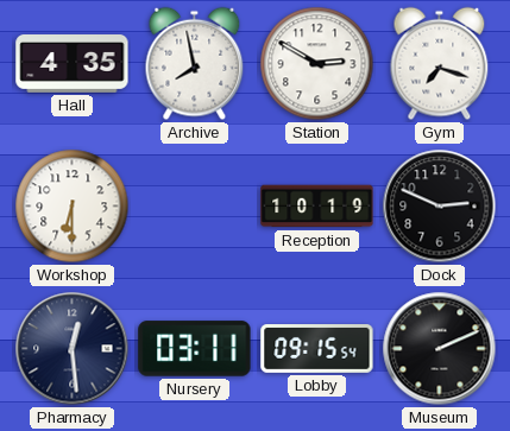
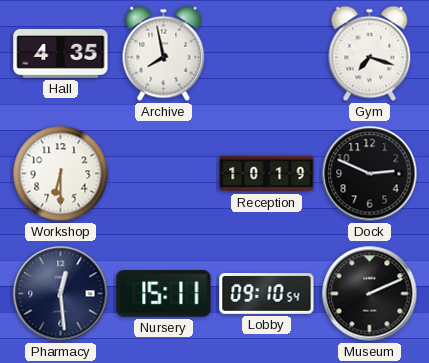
Station: 2:50 -> none (317, 64)
Nursery: 03:11 -> 15:11 (164, 294)
Lobby: 09:15 -> 09:10 (267, 294)
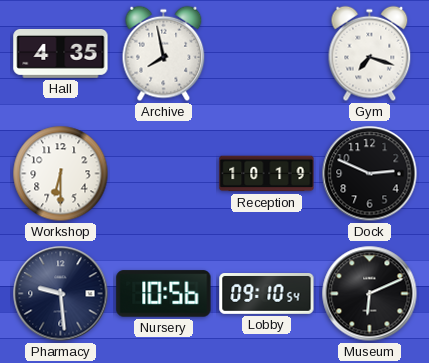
Pharmacy: 12:29 -> 9:29 (61, 294)
Nursery: 15:11 -> 10:56 (164, 294)
Museum: 2:11 -> 6:11 (370, 294)
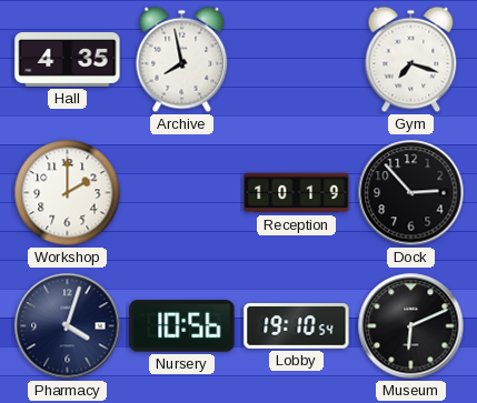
Workshop: 6:30 -> 2:00 (68, 193)
Dock: 2:49 -> 2:53 (411, 193)
Pharmacy: 9:29 -> 4:03 (68, 326)
Lobby: 09:10 -> 19:10 (297, 326)
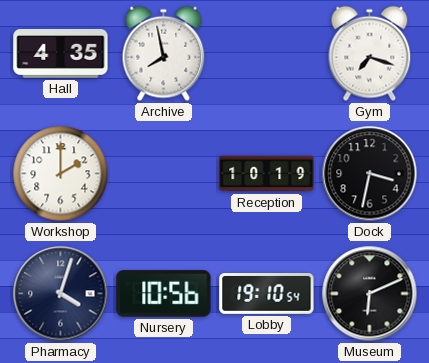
Dock: 2:53 -> 3:32 (370, 174)
